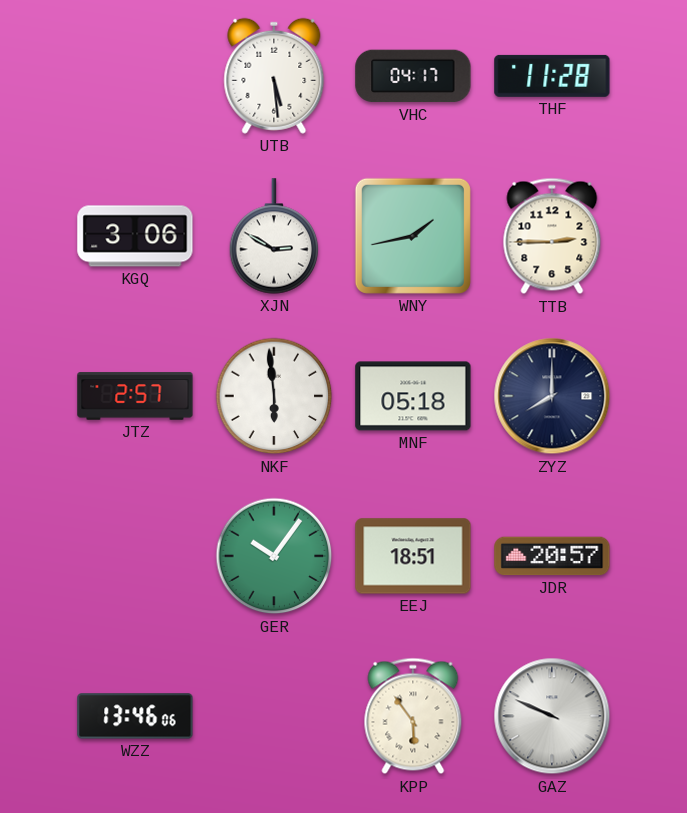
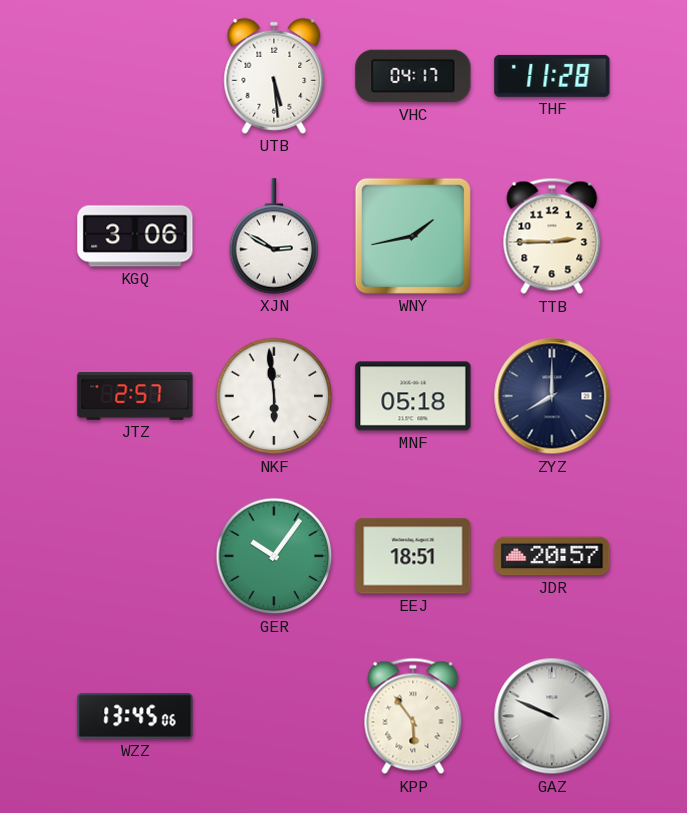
WZZ: 13:46 -> 13:45 (135, 716)
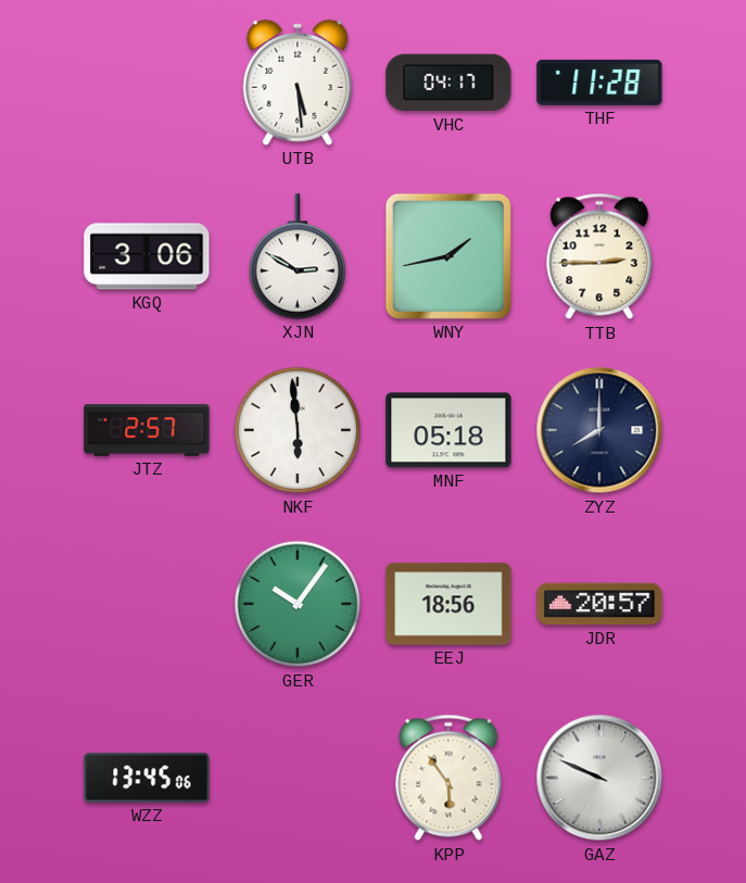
EEJ: 18:51 -> 18:56 (448, 604)
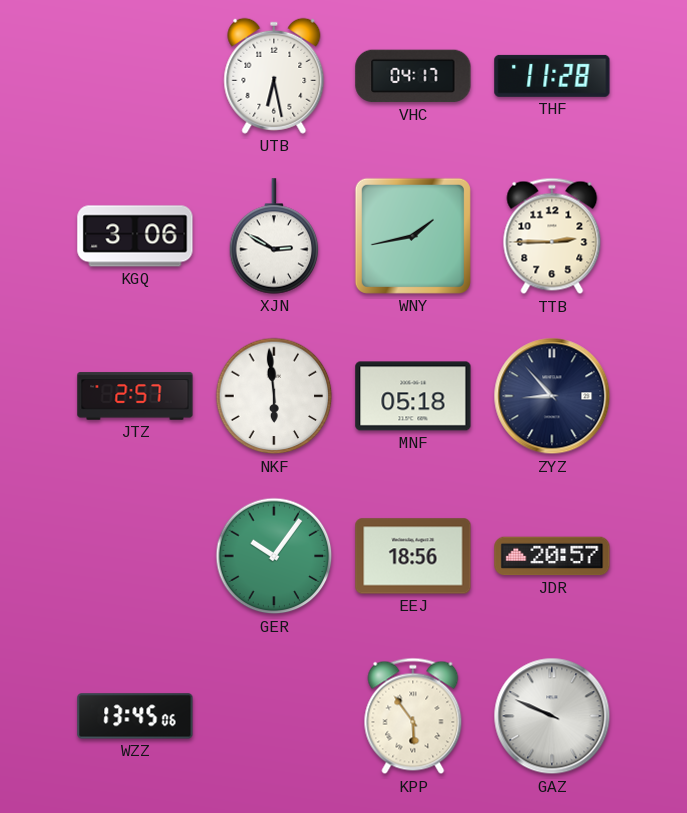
UTB: 5:29 -> 6:28 (274, 76)
ZYZ: 8:00 -> 8:53 (552, 396)
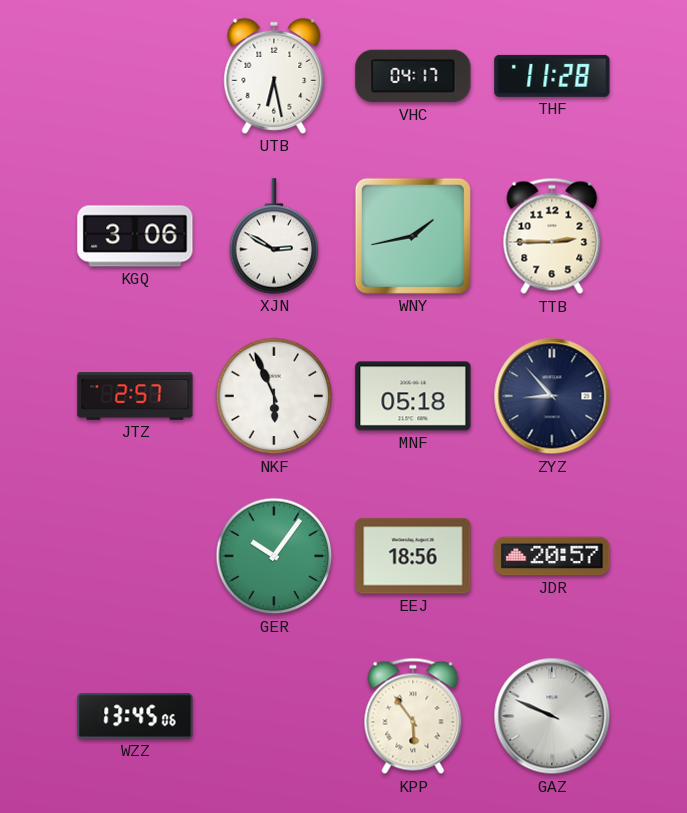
NKF: 5:59 -> 5:56 (274, 396)
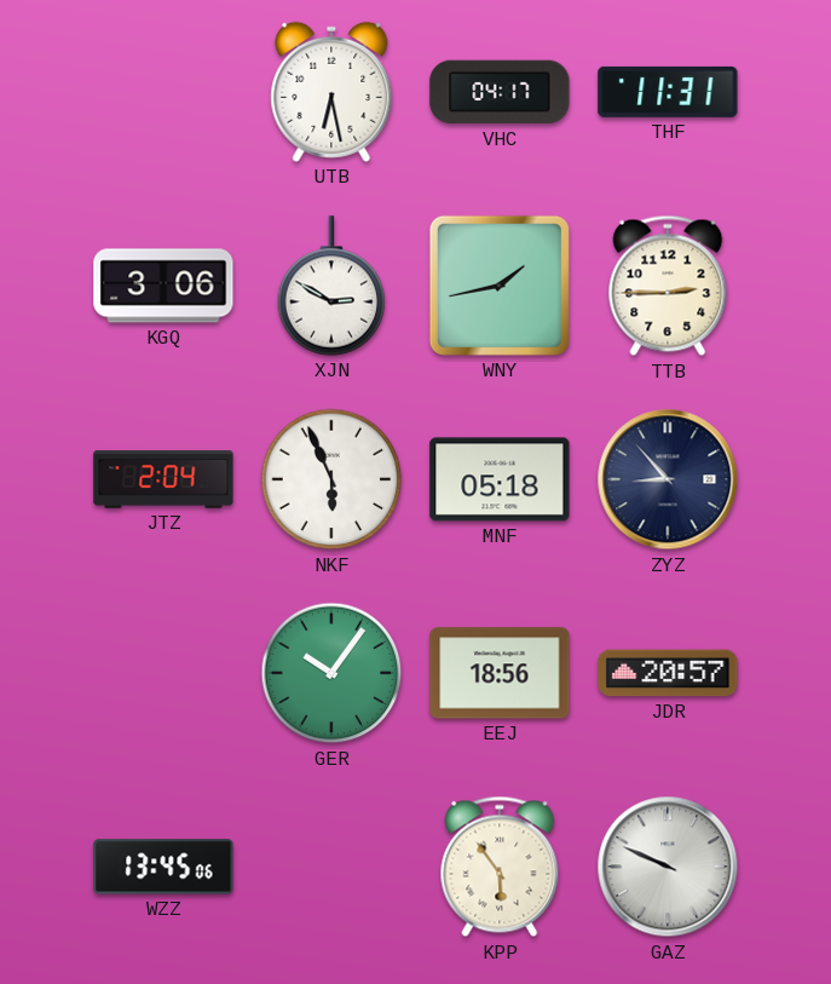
THF: 11:28 -> 11:31 (668, 92)
JTZ: 2:57 -> 2:04 (163, 479)
